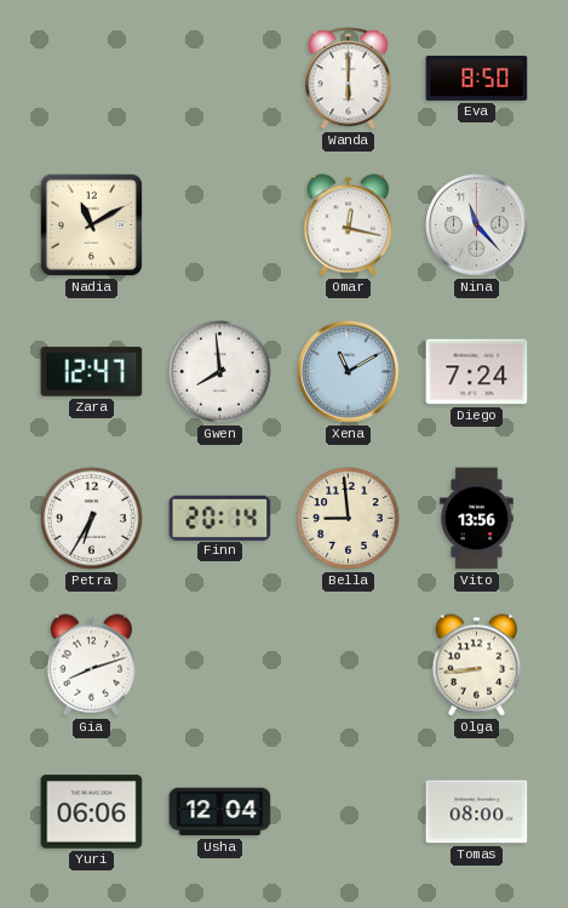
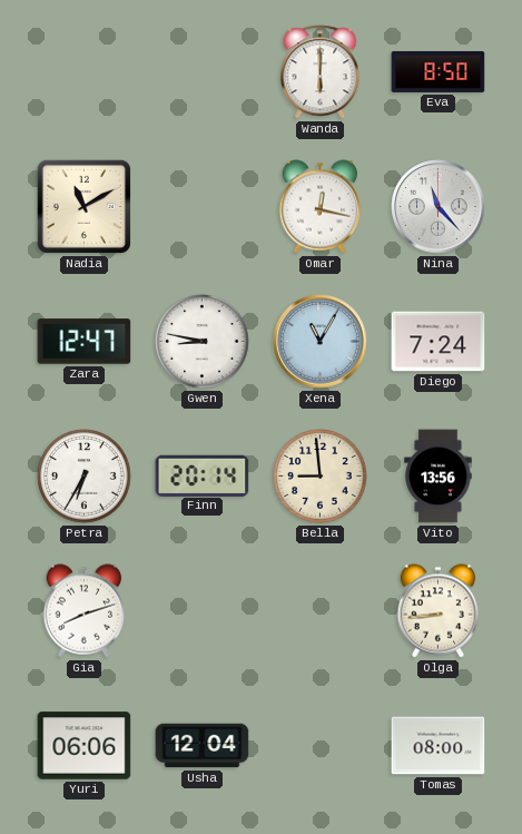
Gwen: 7:59 -> 8:47 (203, 342)
Xena: 11:10 -> 11:05 (321, 342)
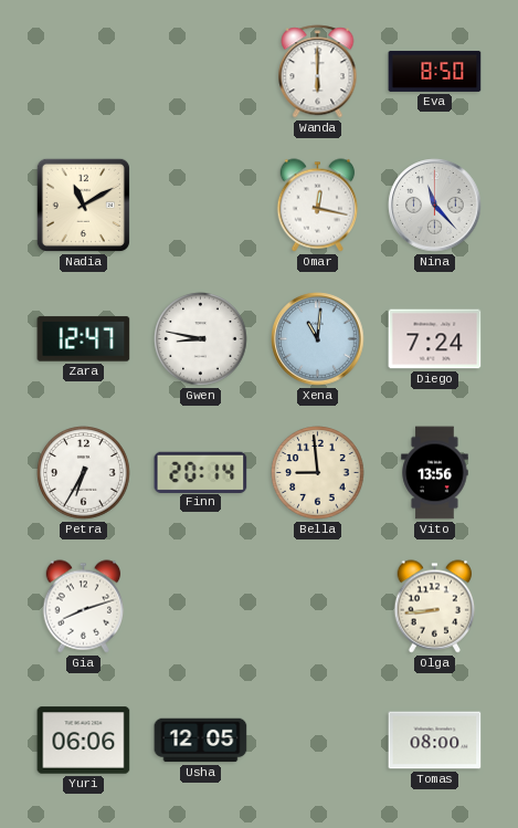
Xena: 11:05 -> 11:01 (318, 339)
Usha: 12:04 -> 12:05 (201, 741)
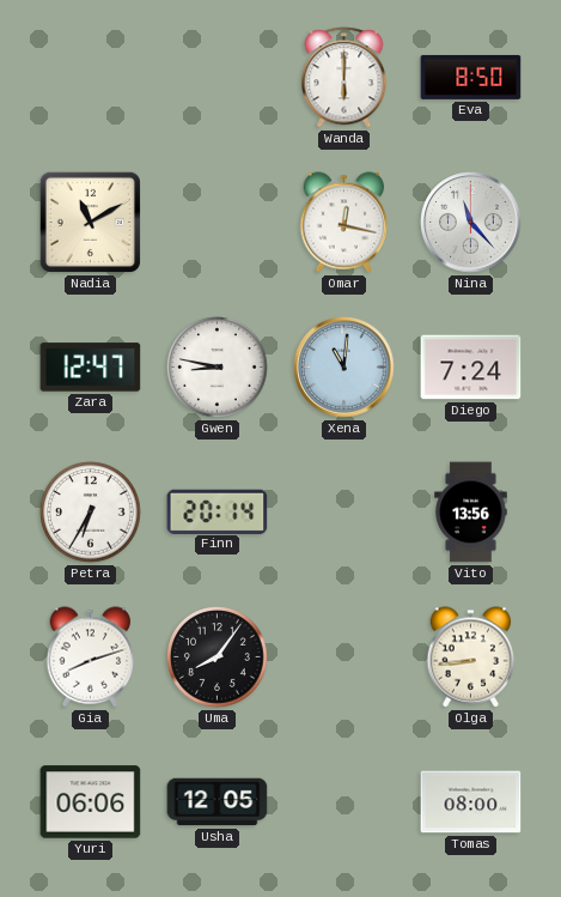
Bella: 8:59 -> none (318, 473)
Uma: none -> 8:06 (218, 657)
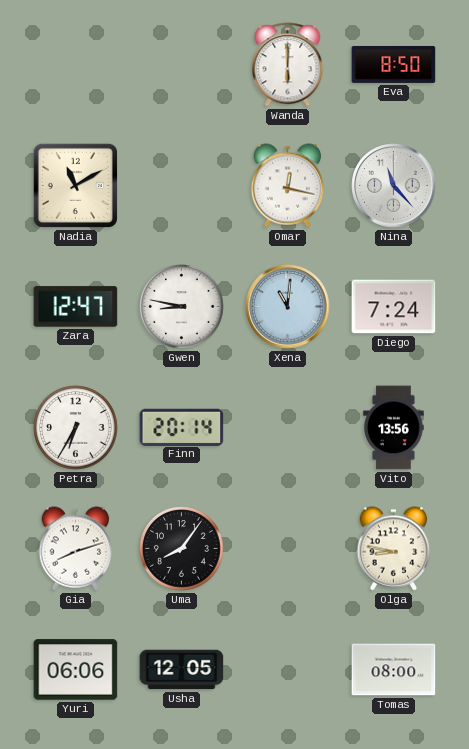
Olga: 8:44 -> 8:47 (394, 549)
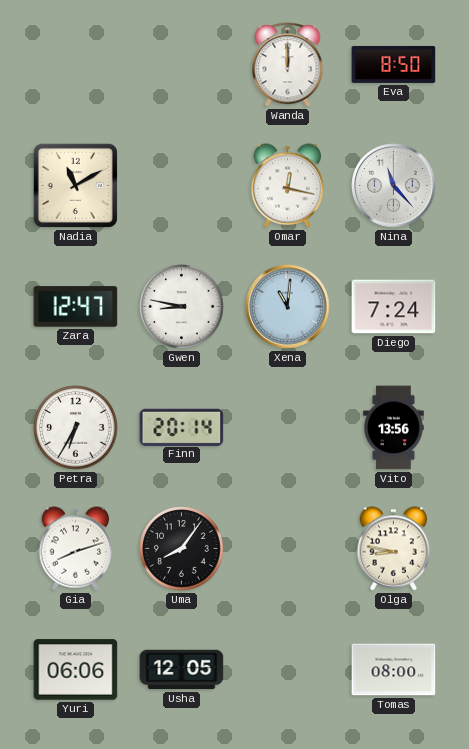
Wanda: 6:00 -> 12:00 (288, 65)
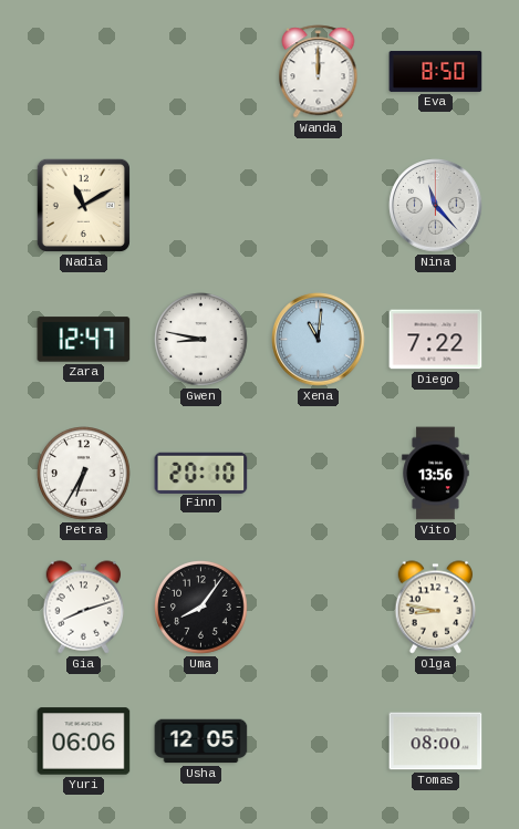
Omar: 12:17 -> none (288, 186)
Diego: 7:24 -> 7:22 (436, 340)
Finn: 20:14 -> 20:10 (201, 473)
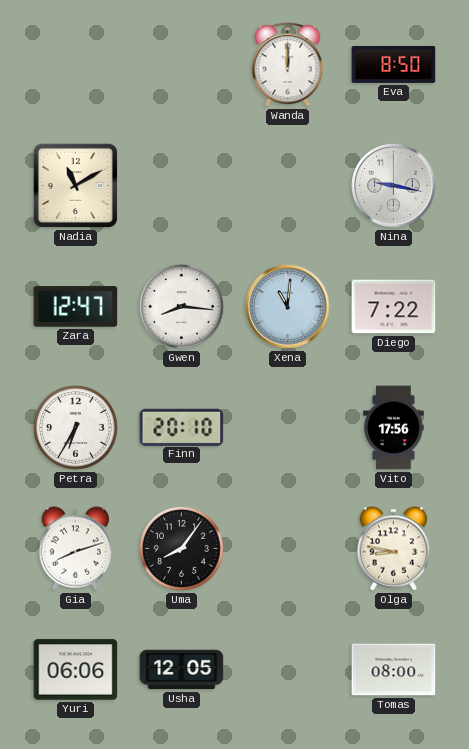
Nina: 11:23 -> 9:17 (394, 186)
Gwen: 8:47 -> 8:16 (182, 307)
Vito: 13:56 -> 17:56 (394, 428)
